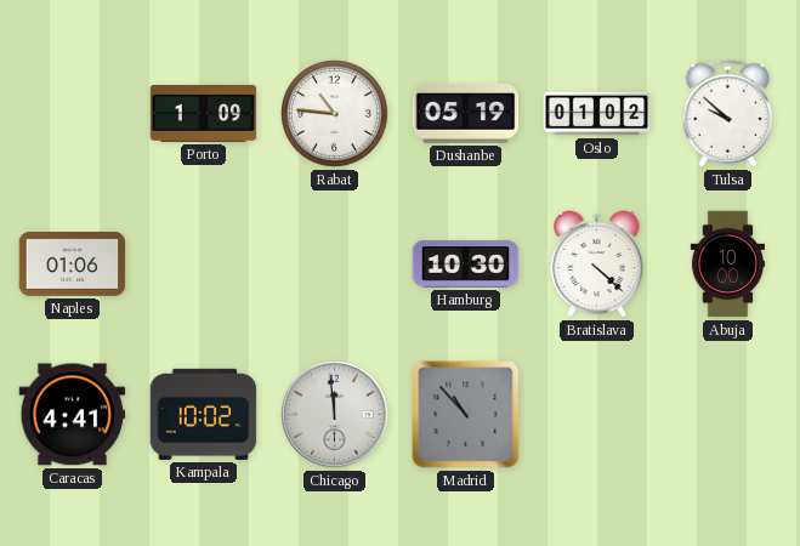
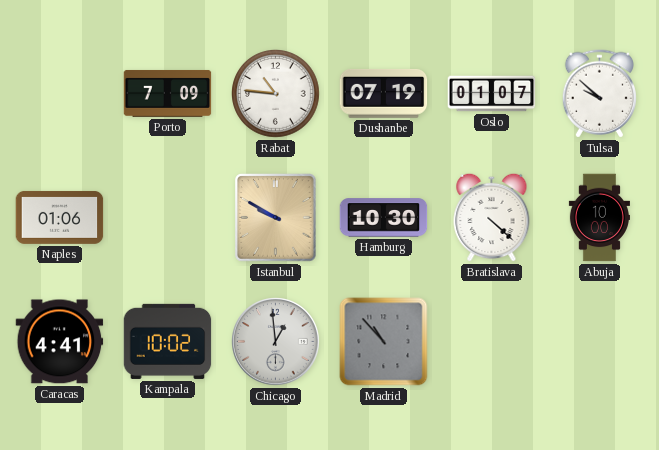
Porto: 1:09 -> 7:09 (168, 93)
Dushanbe: 05:19 -> 07:19 (384, 93)
Oslo: 01:02 -> 01:07 (492, 94)
Istanbul: none -> 9:50 (276, 218)
Chicago: 11:59 -> 12:59 (276, 342)
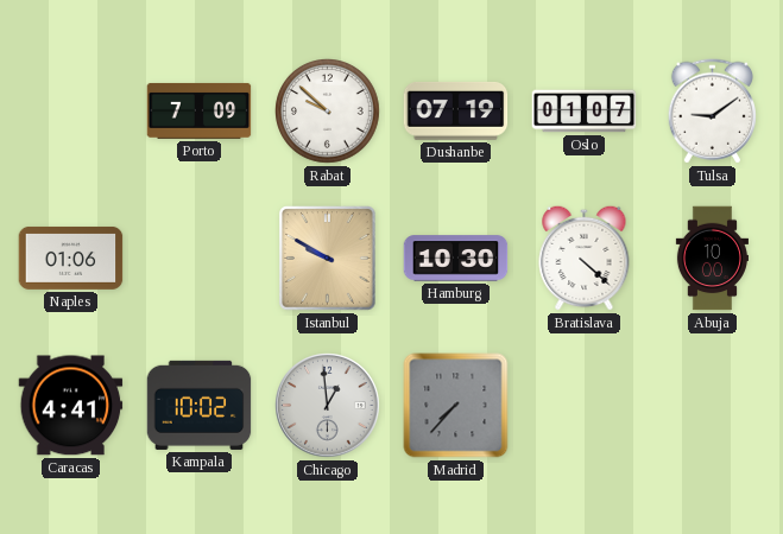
Rabat: 10:46 -> 9:52 (328, 112)
Tulsa: 9:52 -> 9:09 (712, 112)
Madrid: 10:53 -> 7:37 (456, 406)
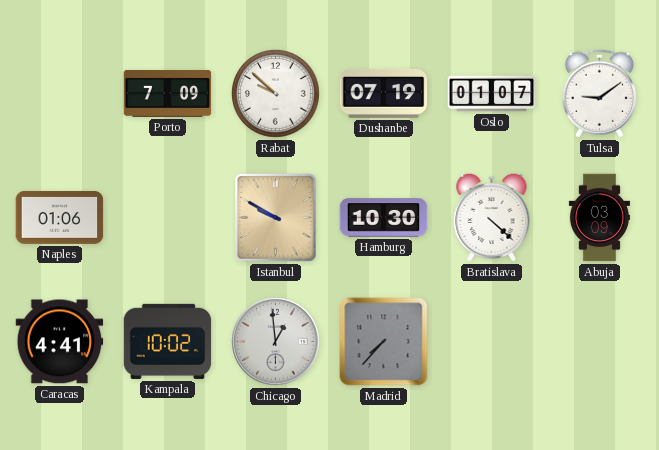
Abuja: 10:00 -> 03:09 (599, 218)
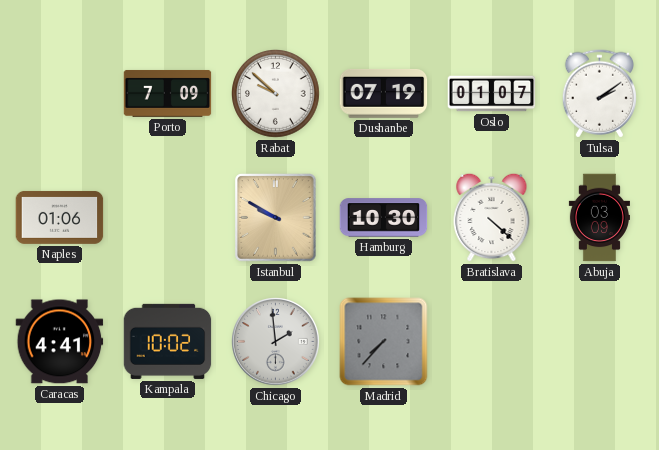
Tulsa: 9:09 -> 2:09 (599, 94)
Chicago: 12:59 -> 1:59 (276, 342)
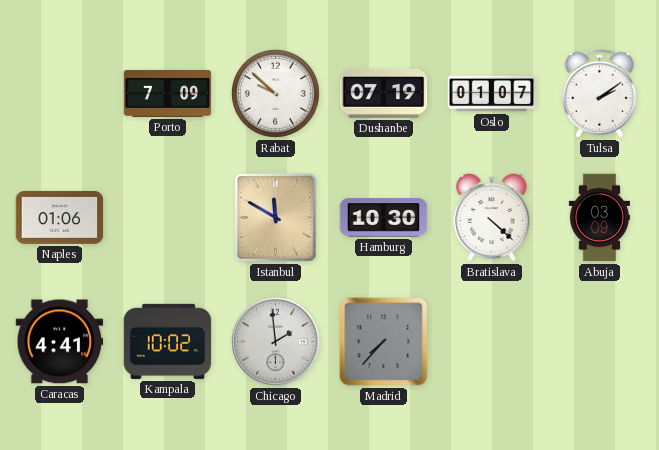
Istanbul: 9:50 -> 11:50 (276, 218)
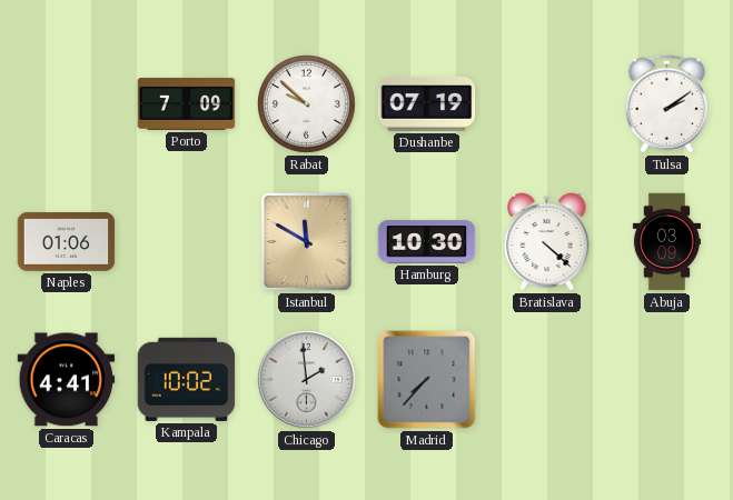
Oslo: 01:07 -> none (492, 94)
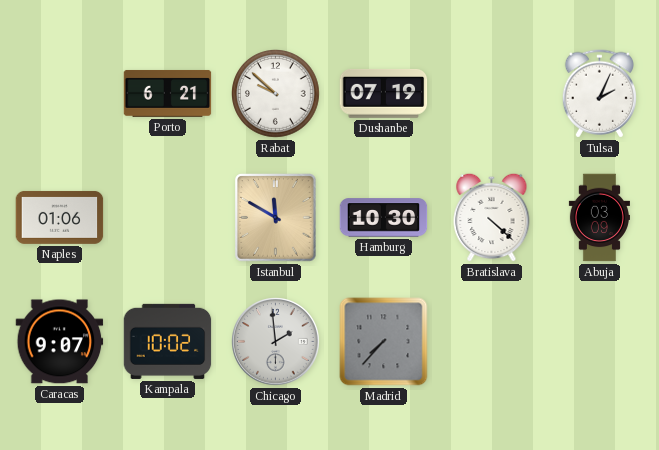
Porto: 7:09 -> 6:21 (168, 93)
Tulsa: 2:09 -> 2:04 (599, 94)
Caracas: 4:41 -> 9:07 (60, 342)
